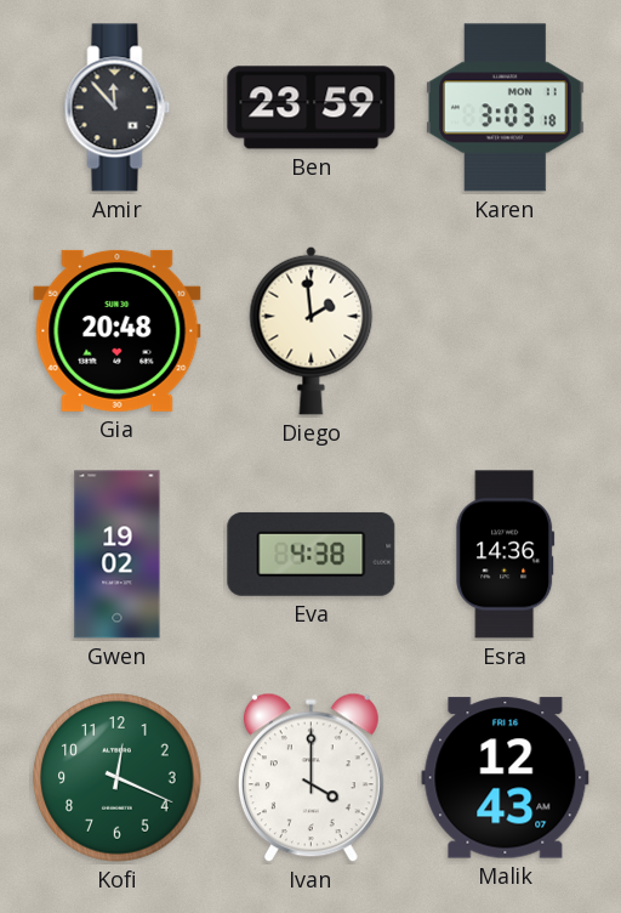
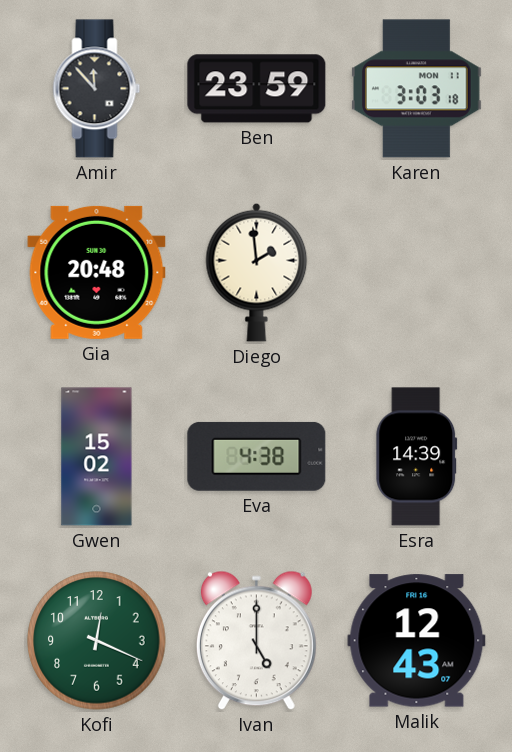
Gwen: 19:02 -> 15:02 (97, 457)
Esra: 14:36 -> 14:39 (417, 457)
Ivan: 4:00 -> 5:00 (256, 641)
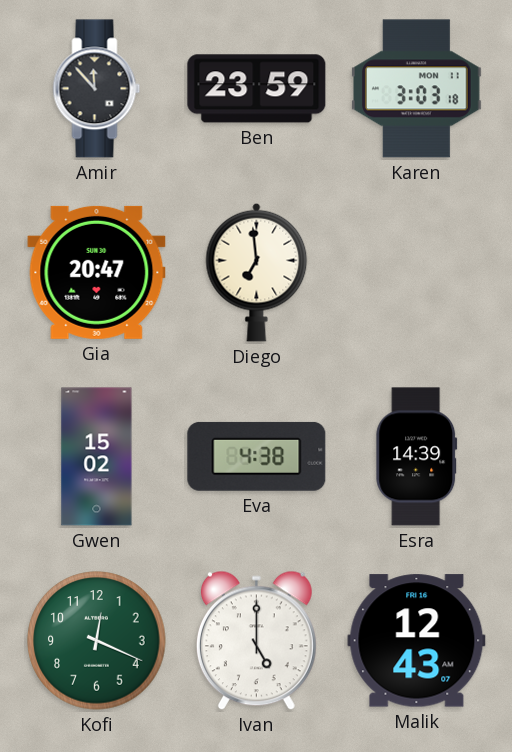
Gia: 20:48 -> 20:47 (97, 272)
Diego: 1:59 -> 6:59 (257, 272)
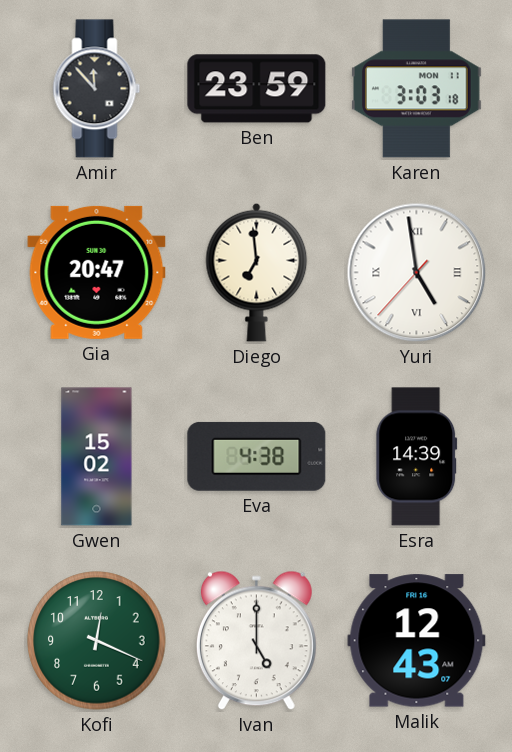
Yuri: none -> 4:58 (417, 273)
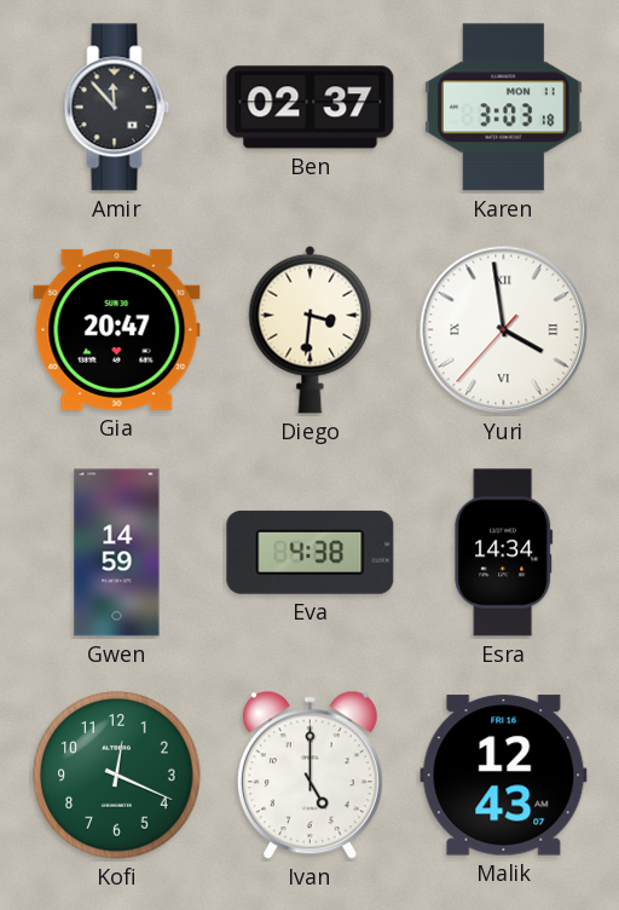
Ben: 23:59 -> 02:37 (311, 108)
Diego: 6:59 -> 3:31 (311, 329)
Yuri: 4:58 -> 3:58 (504, 330)
Gwen: 15:02 -> 14:59 (117, 553)
Esra: 14:39 -> 14:34 (504, 553)
